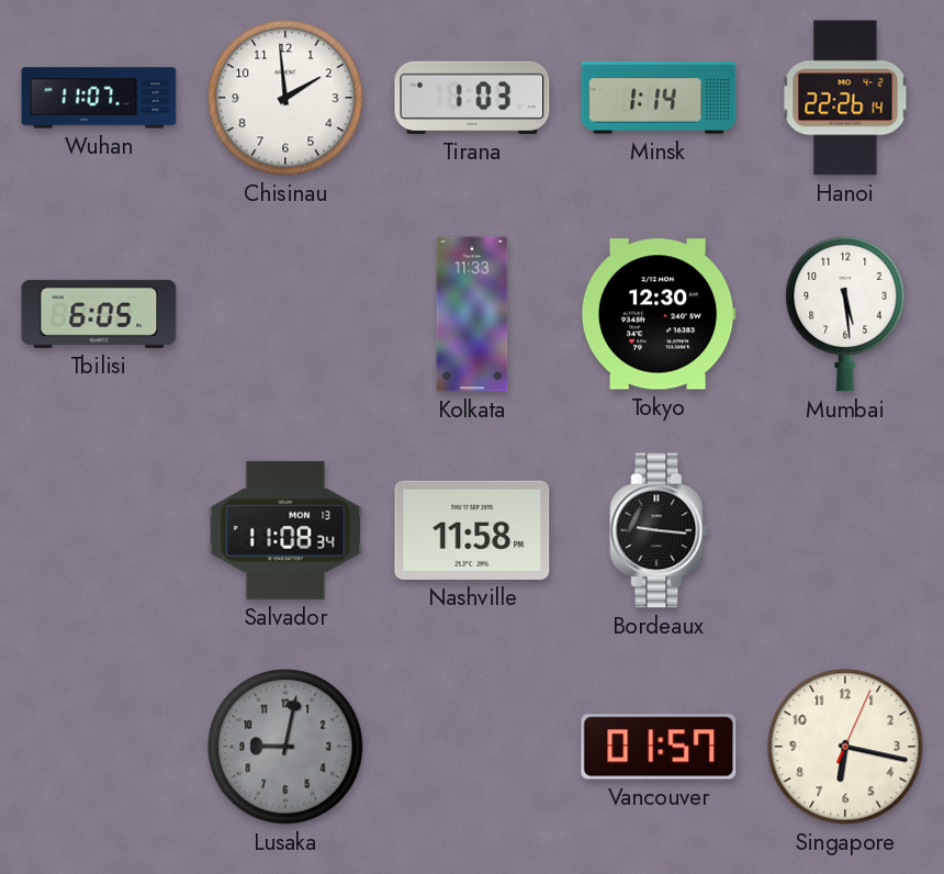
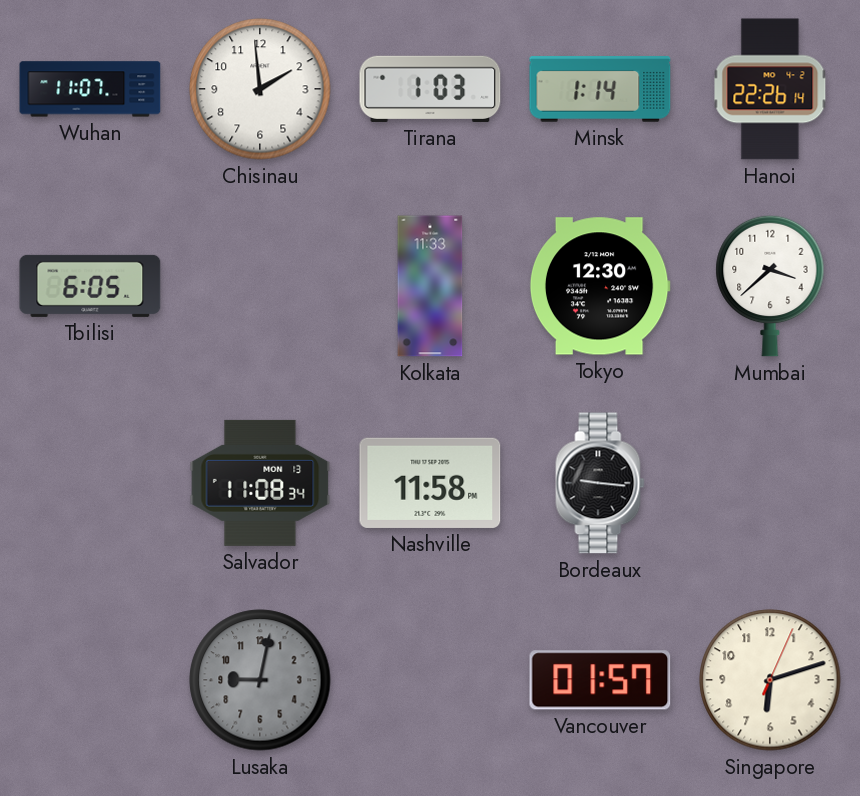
Mumbai: 5:29 -> 3:38 (770, 286)
Singapore: 6:17 -> 6:12 (770, 680)
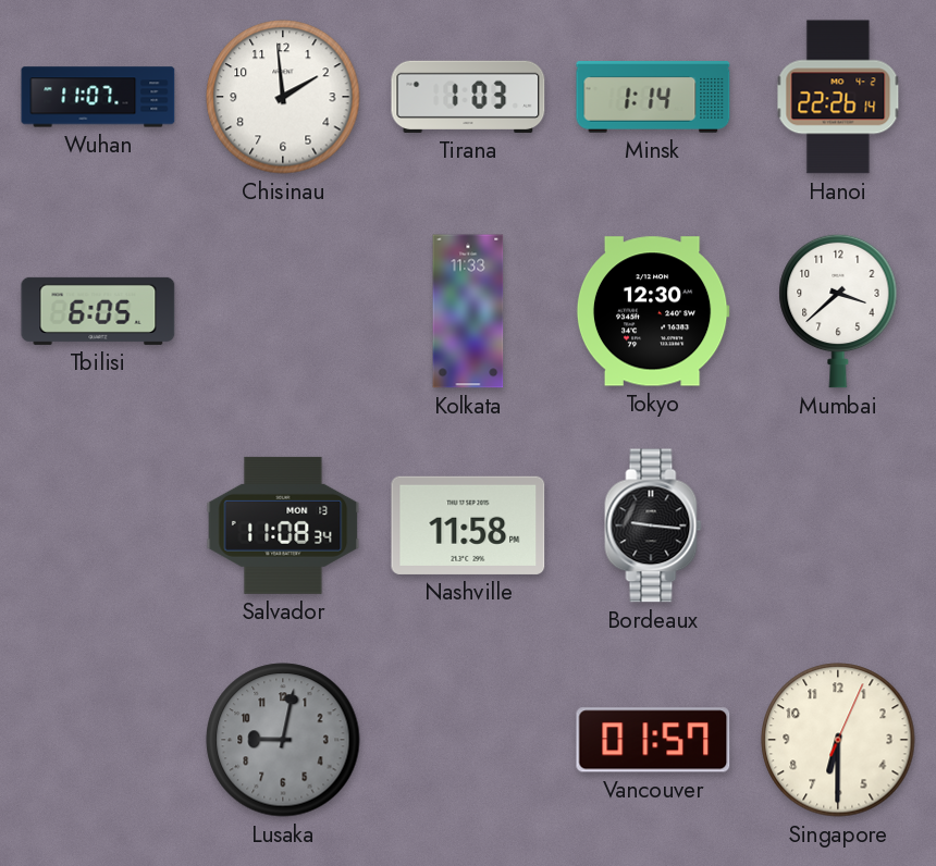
Singapore: 6:12 -> 6:30 (838, 740)
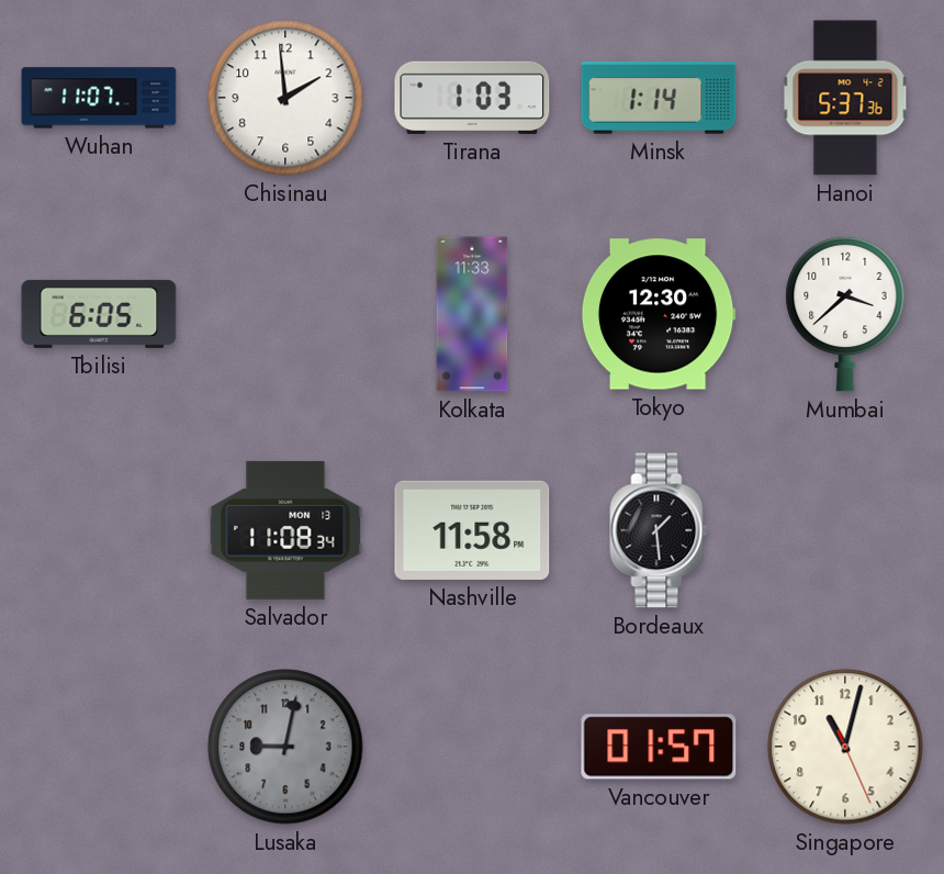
Hanoi: 22:26 -> 5:37 (845, 98)
Bordeaux: 9:16 -> 1:29 (659, 530)
Singapore: 6:30 -> 11:02 (845, 747)
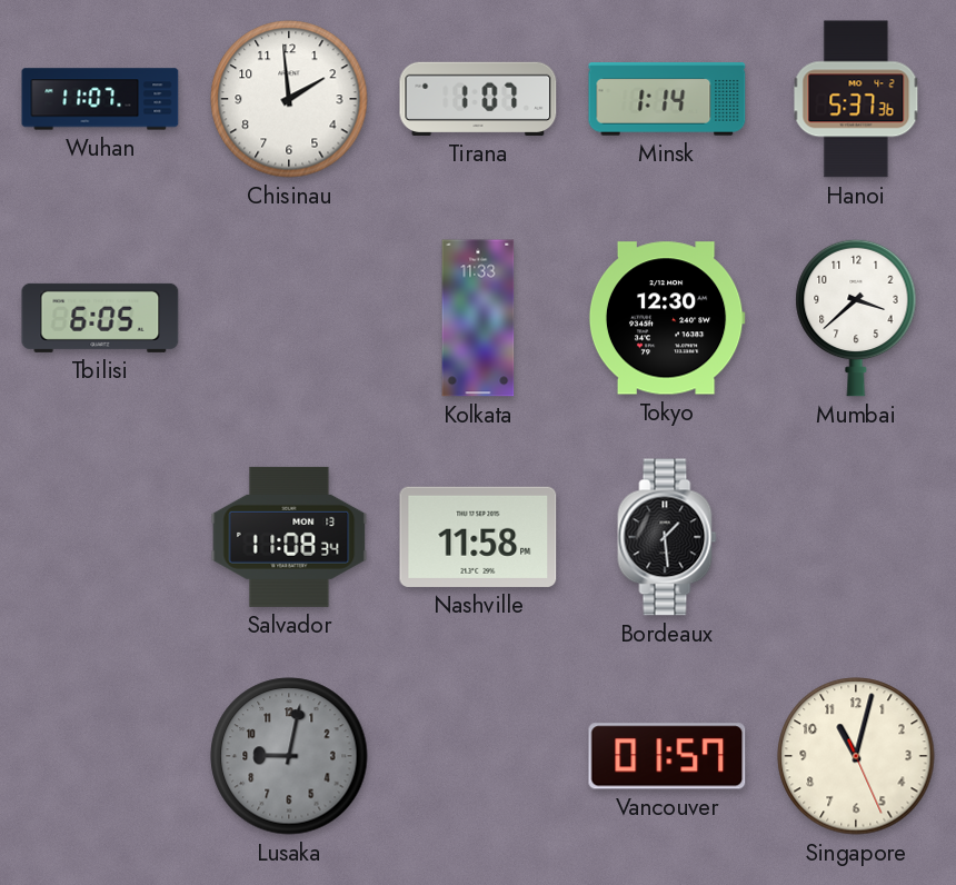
Tirana: 1:03 -> 1:07 (478, 99)
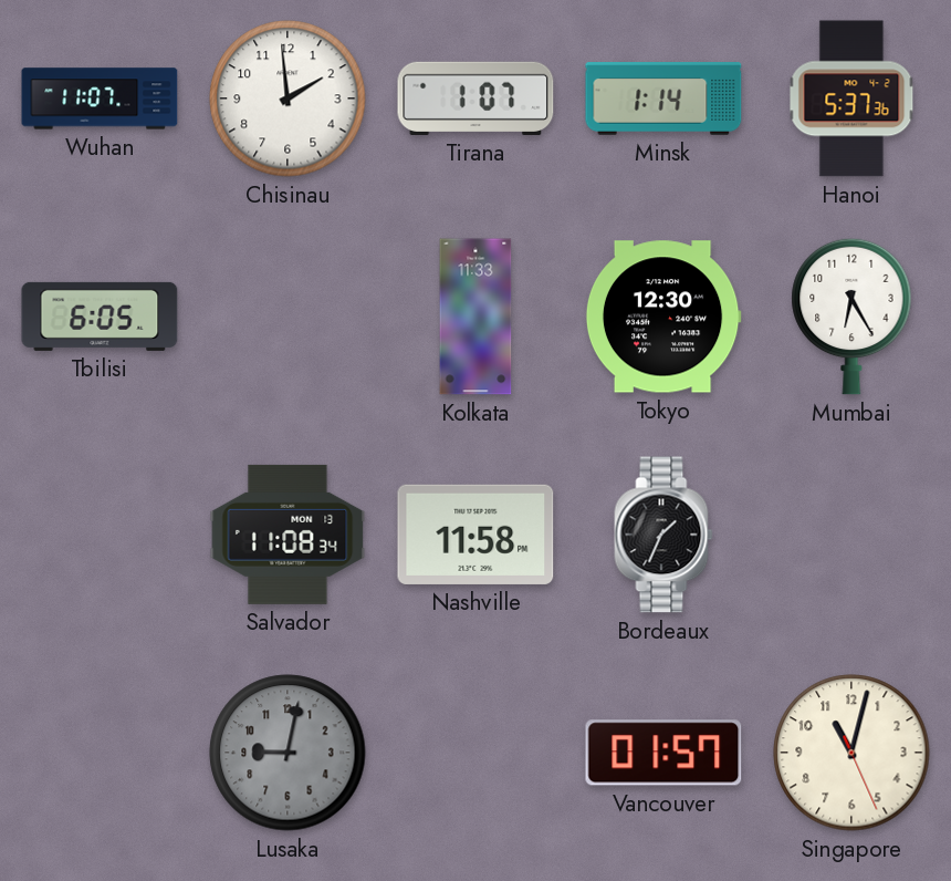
Mumbai: 3:38 -> 6:25 (851, 317)
Bordeaux: 1:29 -> 1:34 (663, 535)
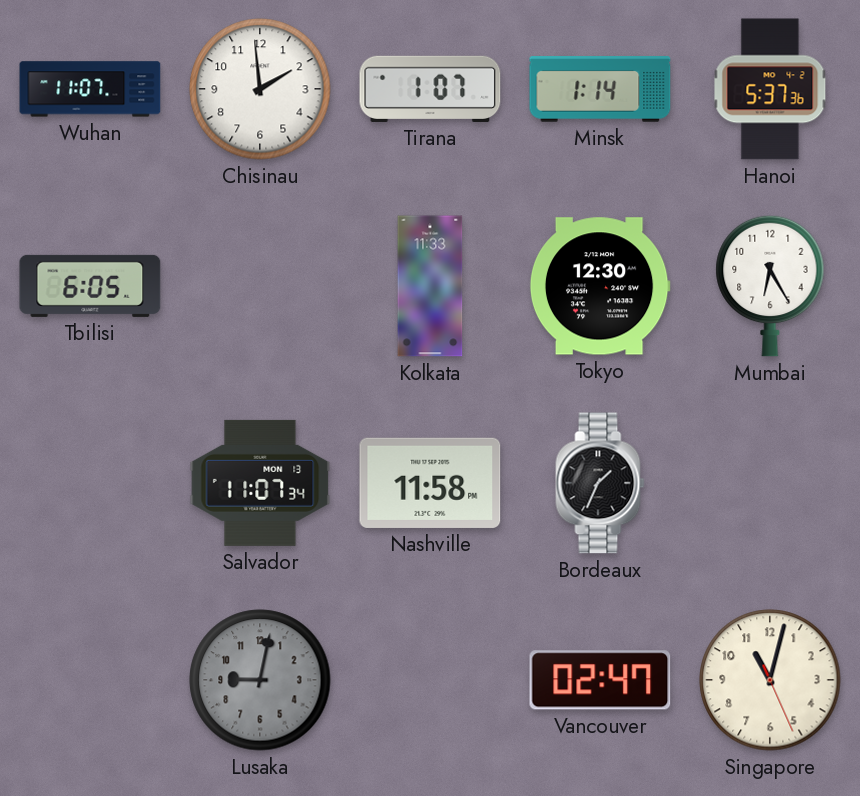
Salvador: 11:08 -> 11:07 (260, 483)
Vancouver: 01:57 -> 02:47 (600, 680)
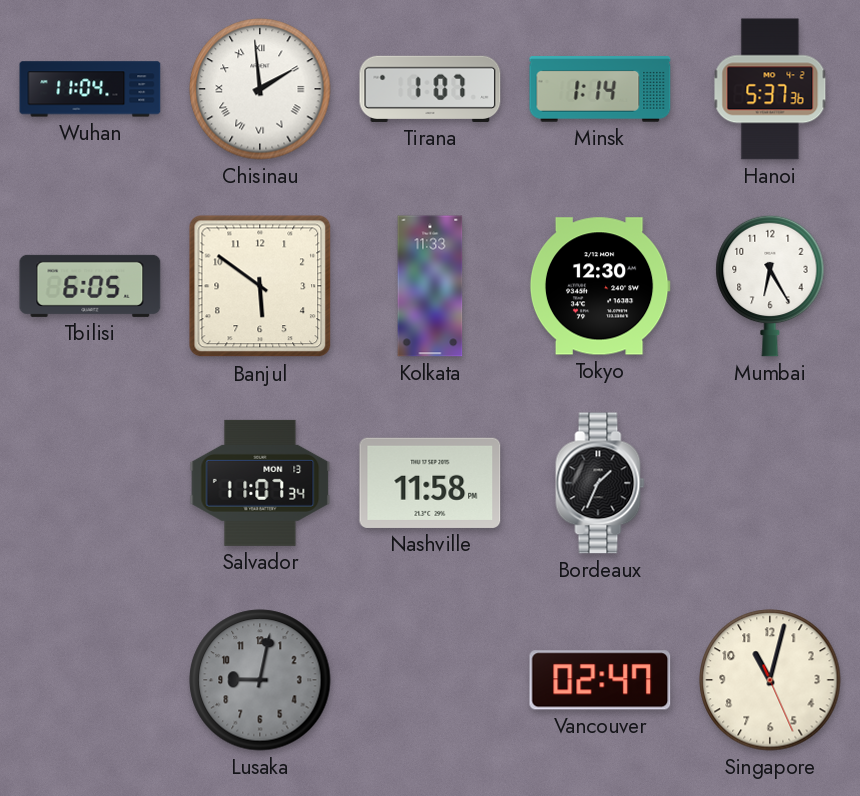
Wuhan: 11:07 -> 11:04 (90, 89)
Chisinau numerals: Arabic -> Roman (260, 89)
Banjul: none -> 5:51 (260, 286)
